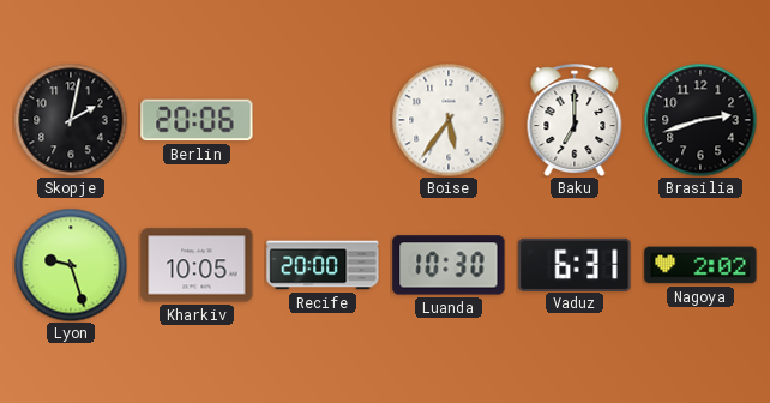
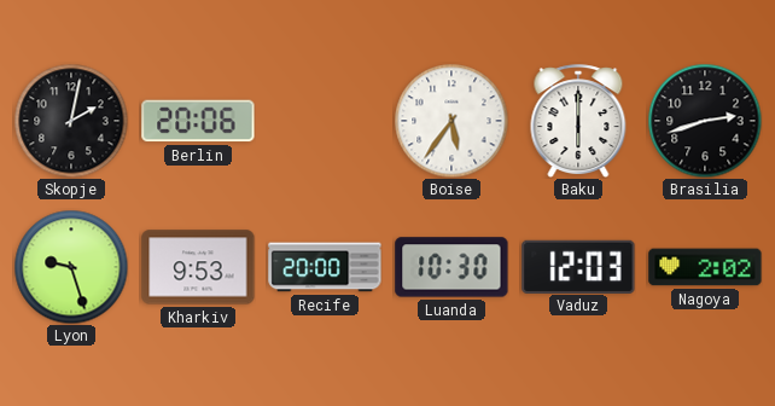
Baku: 7:00 -> 6:00 (578, 121)
Kharkiv: 10:05 -> 9:53 (198, 267)
Vaduz: 6:31 -> 12:03 (578, 266)
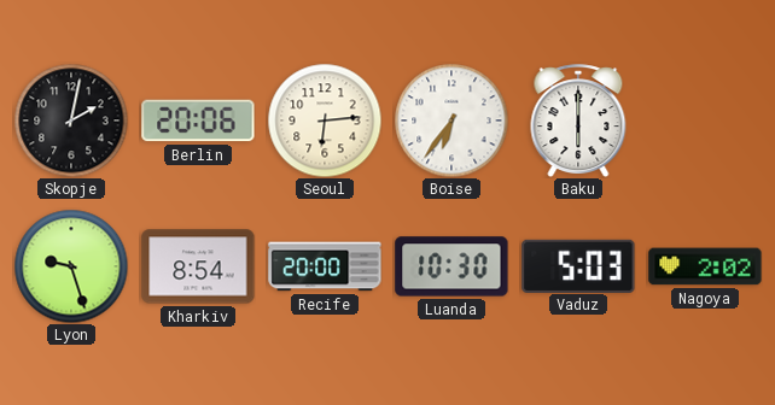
Seoul: none -> 6:14 (325, 121)
Boise: 5:36 -> 6:36 (451, 121)
Brasilia: 2:42 -> none (705, 121)
Kharkiv: 9:53 -> 8:54 (198, 266)
Vaduz: 12:03 -> 5:03 (578, 265)
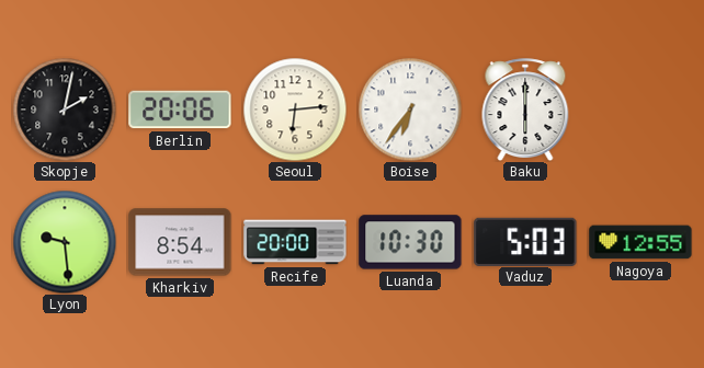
Lyon: 9:27 -> 9:29 (65, 242)
Nagoya: 2:02 -> 12:55 (640, 242)
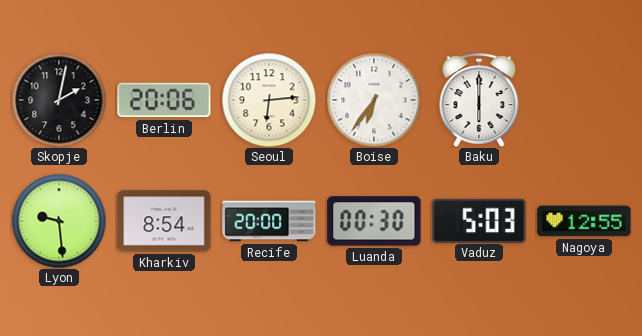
Luanda: 10:30 -> 00:30 (374, 221)
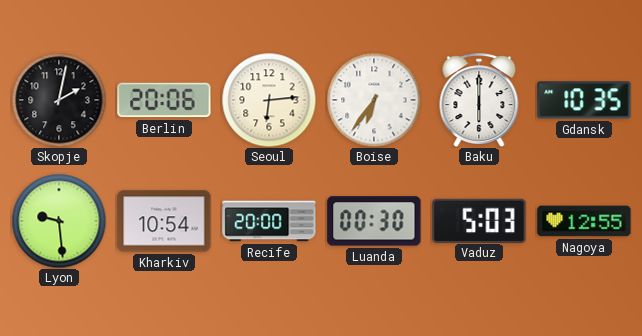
Gdansk: none -> 10:35 (584, 100)
Kharkiv: 8:54 -> 10:54 (164, 221)
